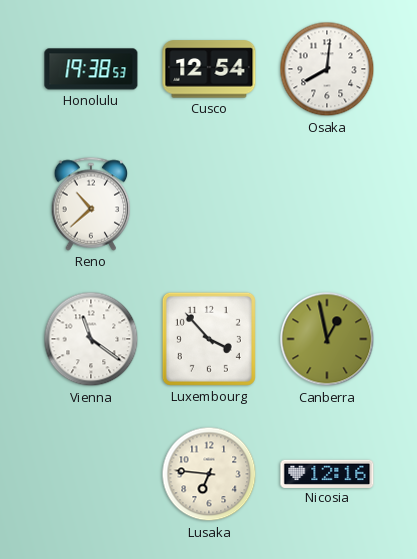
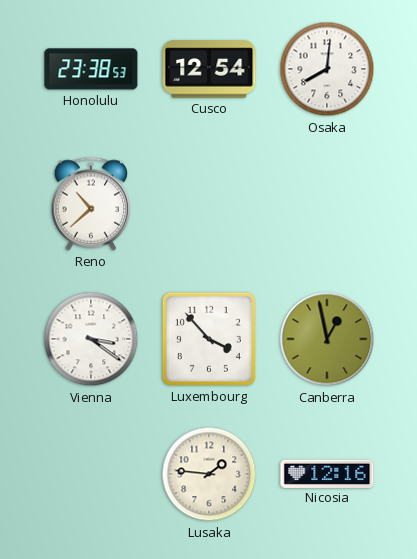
Honolulu: 19:38 -> 23:38 (91, 69)
Vienna: 11:21 -> 3:21 (91, 339)
Lusaka: 6:46 -> 1:46 (209, 474)
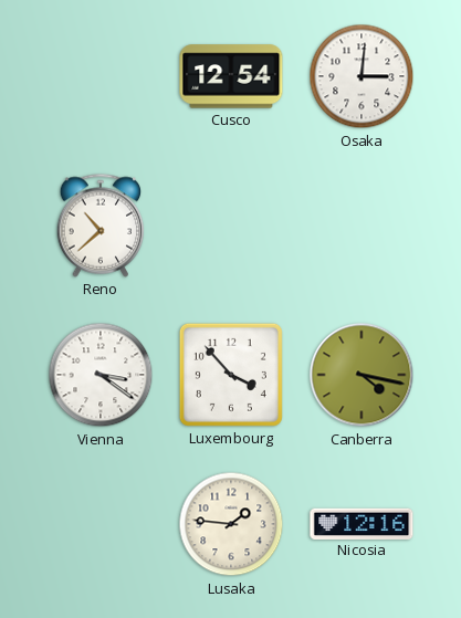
Honolulu: 23:38 -> none (91, 69)
Osaka: 8:01 -> 3:01 (362, 76)
Canberra: 12:58 -> 4:17 (362, 375)
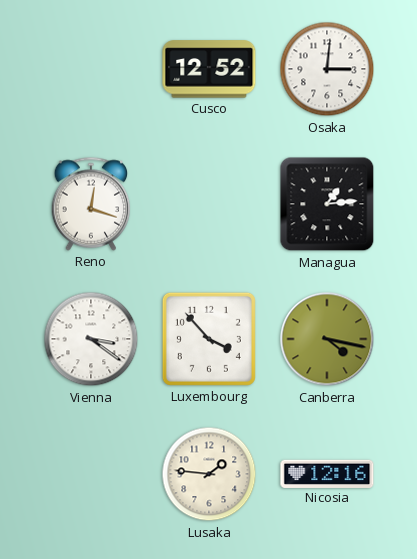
Cusco: 12:54 -> 12:52 (209, 69)
Reno: 10:38 -> 12:18 (91, 204)
Managua: none -> 1:14 (327, 204)
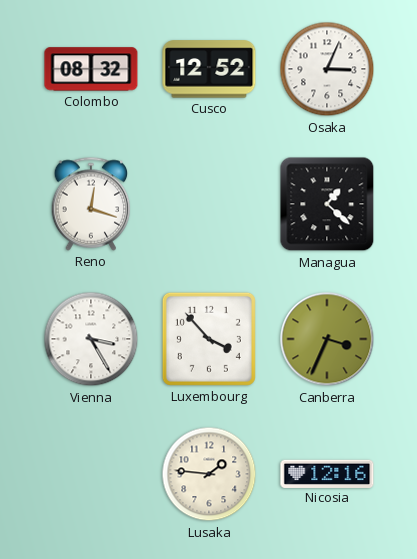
Colombo: none -> 08:32 (91, 69)
Osaka: 3:01 -> 3:04 (327, 69)
Managua: 1:14 -> 1:22 (327, 204)
Vienna: 3:21 -> 3:25 (91, 339)
Canberra: 4:17 -> 3:34 (327, 339)
